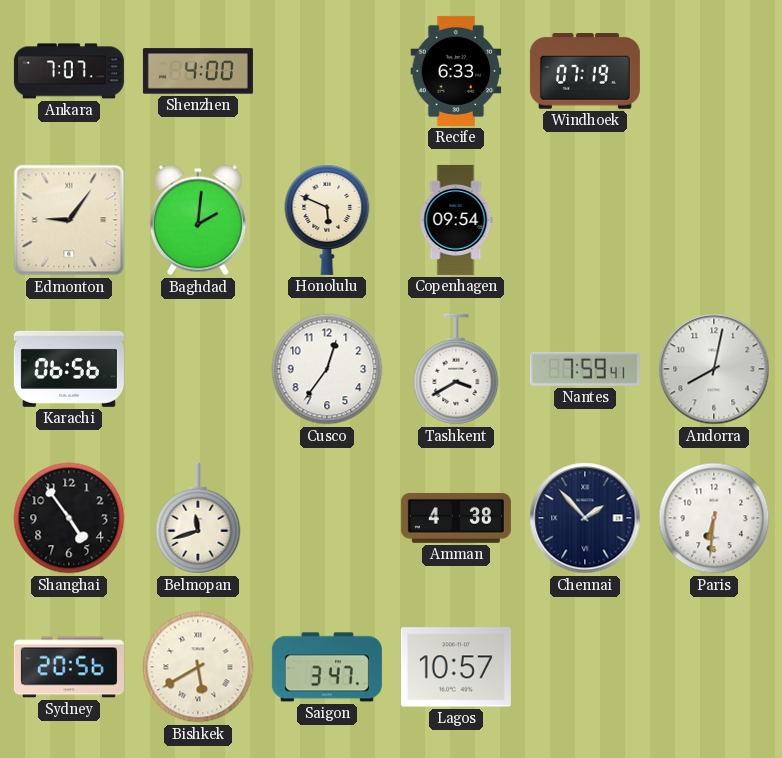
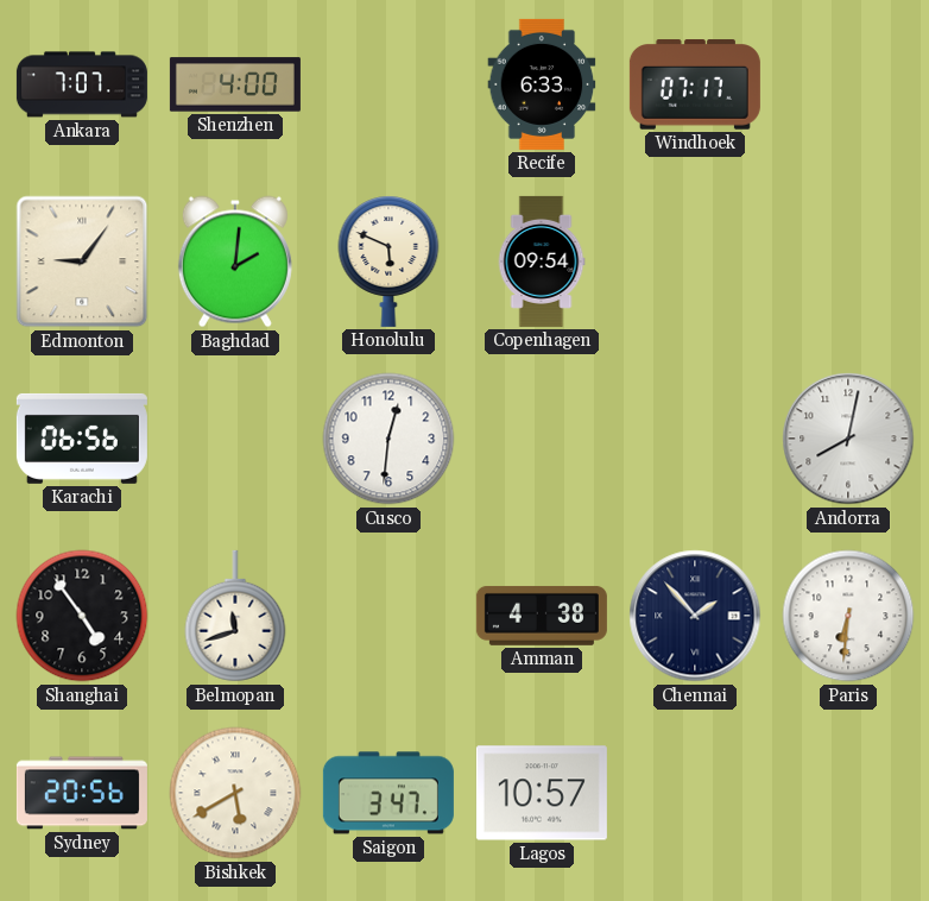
Windhoek: 07:19 -> 07:17 (695, 84)
Cusco: 12:36 -> 12:31 (388, 439)
Tashkent: 3:40 -> none (456, 369)
Nantes: 7:59 -> none (585, 369)
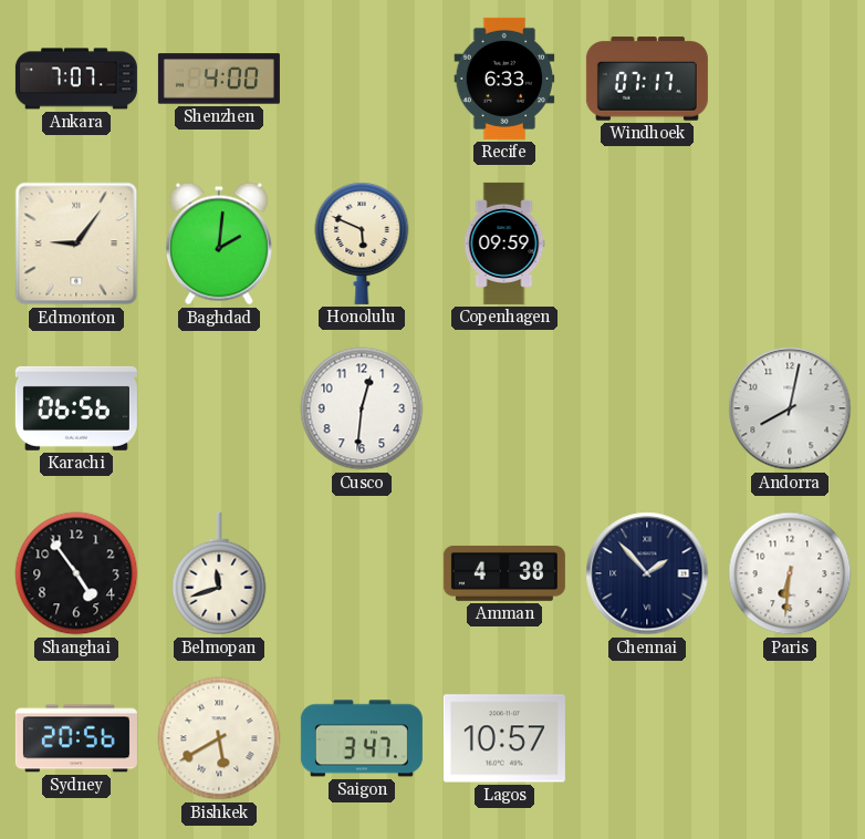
Copenhagen: 09:54 -> 09:59 (504, 244)
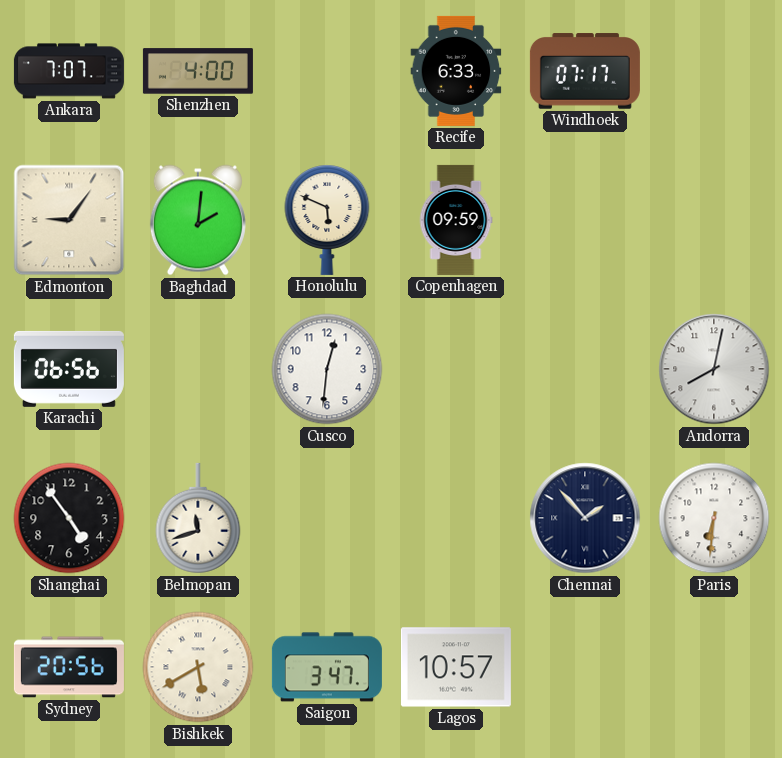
Amman: 4:38 -> none (504, 573)
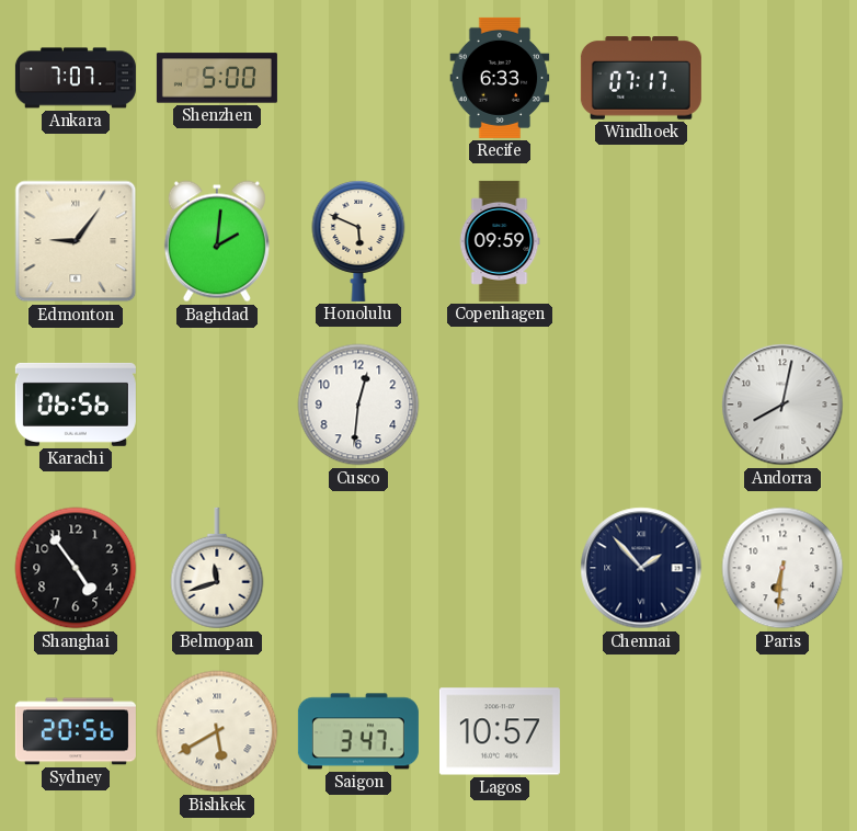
Shenzhen: 4:00 -> 5:00 (217, 78)
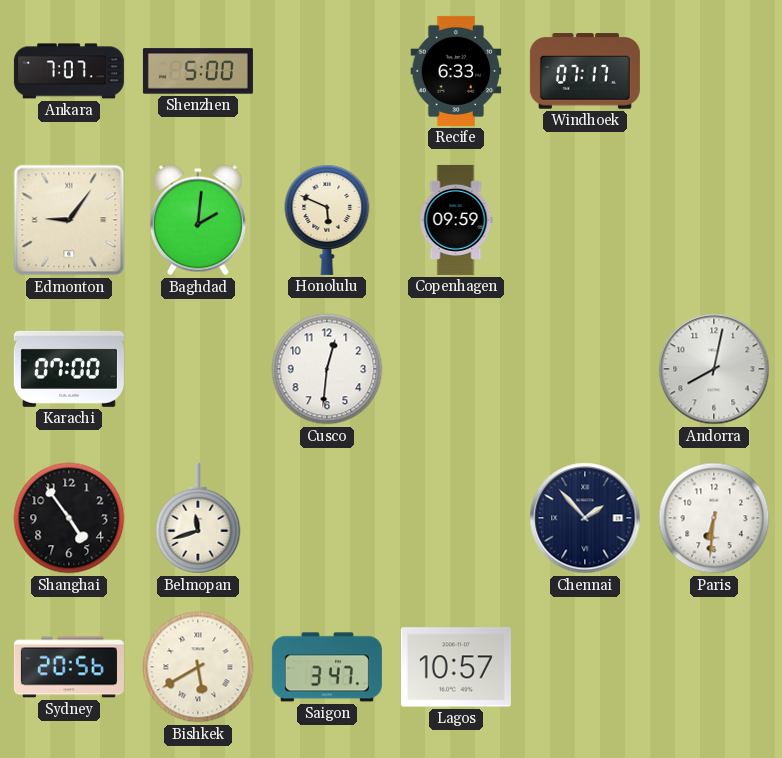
Karachi: 06:56 -> 07:00 (69, 369)
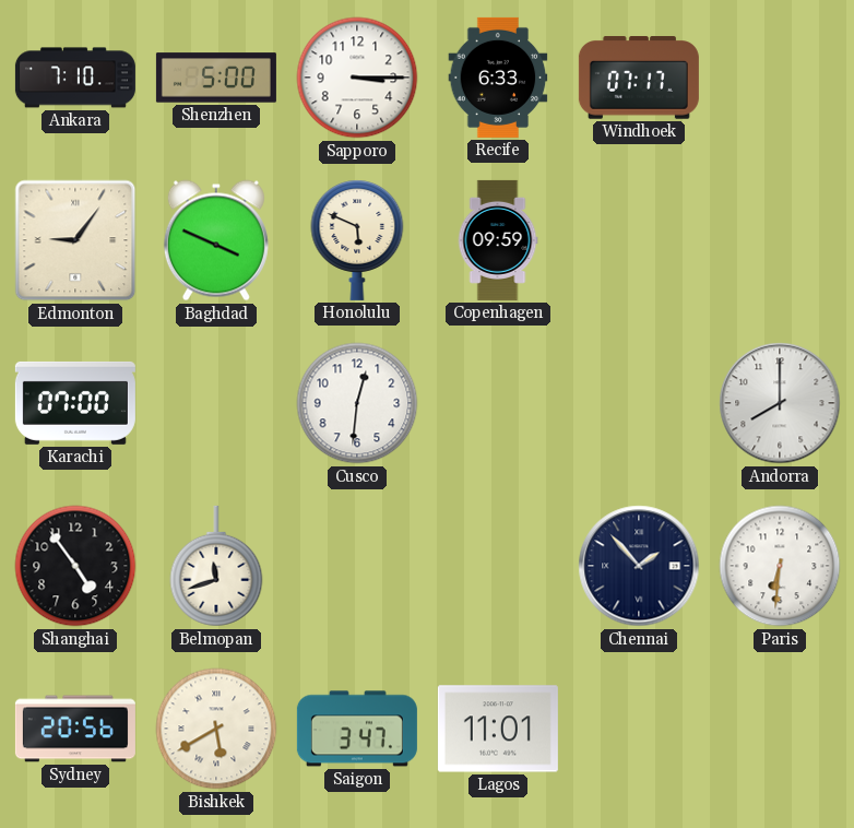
Ankara: 7:07 -> 7:10 (75, 78)
Sapporo: none -> 3:15 (357, 78)
Baghdad: 2:01 -> 3:49 (216, 240)
Andorra: 8:02 -> 8:00 (780, 403)
Lagos: 10:57 -> 11:01 (498, 729)
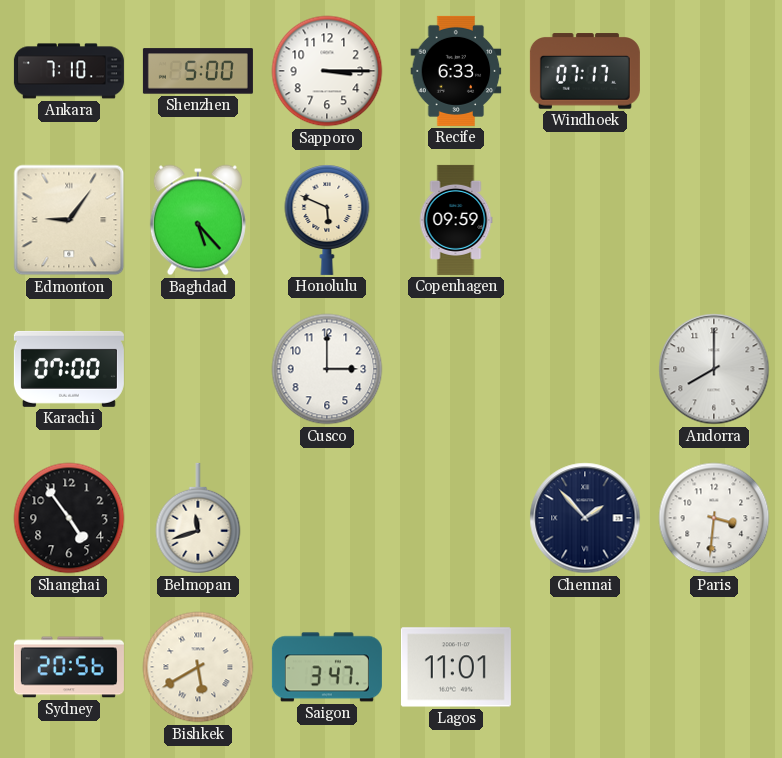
Baghdad: 3:49 -> 5:23 (198, 220)
Cusco: 12:31 -> 3:00 (327, 369)
Paris: 6:31 -> 3:31 (714, 518)
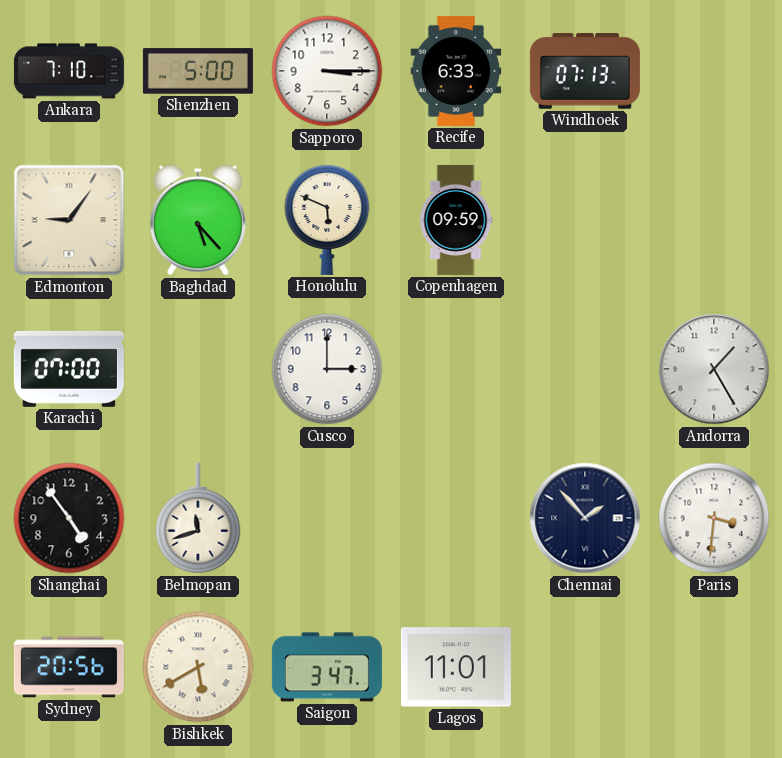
Windhoek: 07:17 -> 07:13 (585, 71)
Andorra: 8:00 -> 1:25 (714, 369)
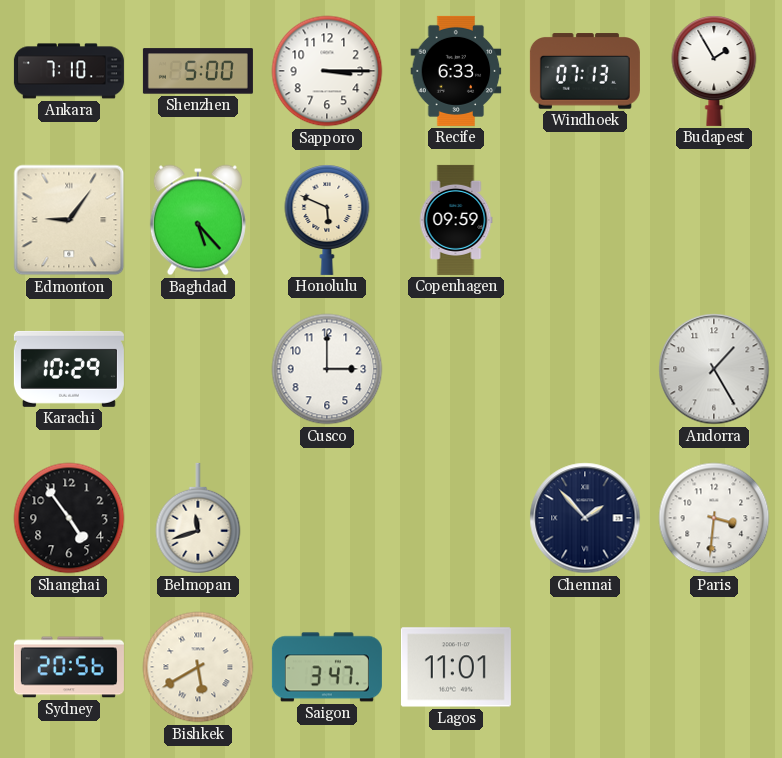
Budapest: none -> 1:55 (714, 71)
Karachi: 07:00 -> 10:29 (69, 369)
